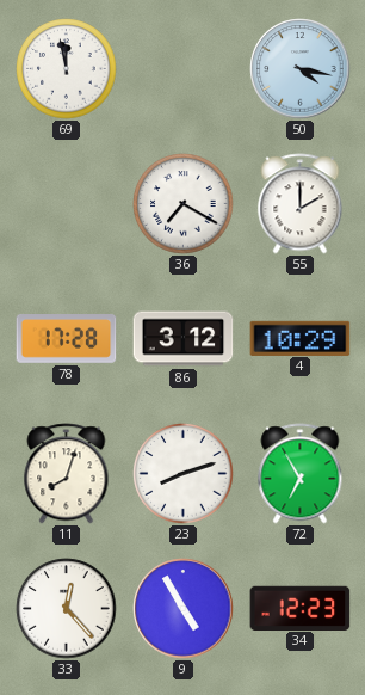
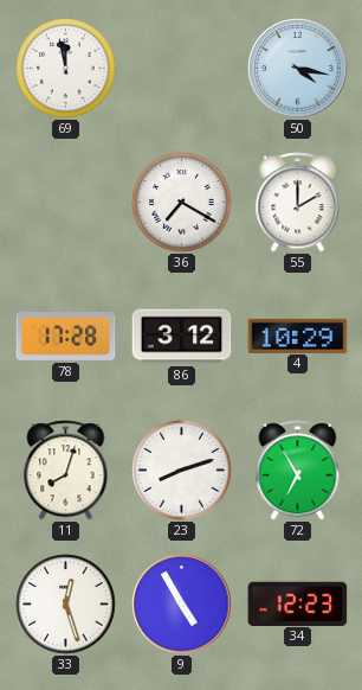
33: 12:23 -> 12:27 (66, 605)
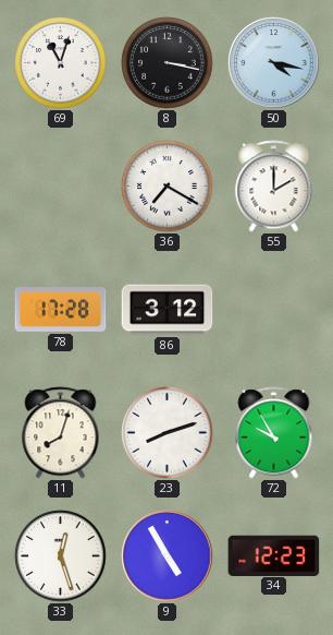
69: 11:58 -> 11:03 (61, 63)
8: none -> 3:17 (168, 63)
4: 10:29 -> none (298, 336)
72: 6:55 -> 9:55 (274, 433)
